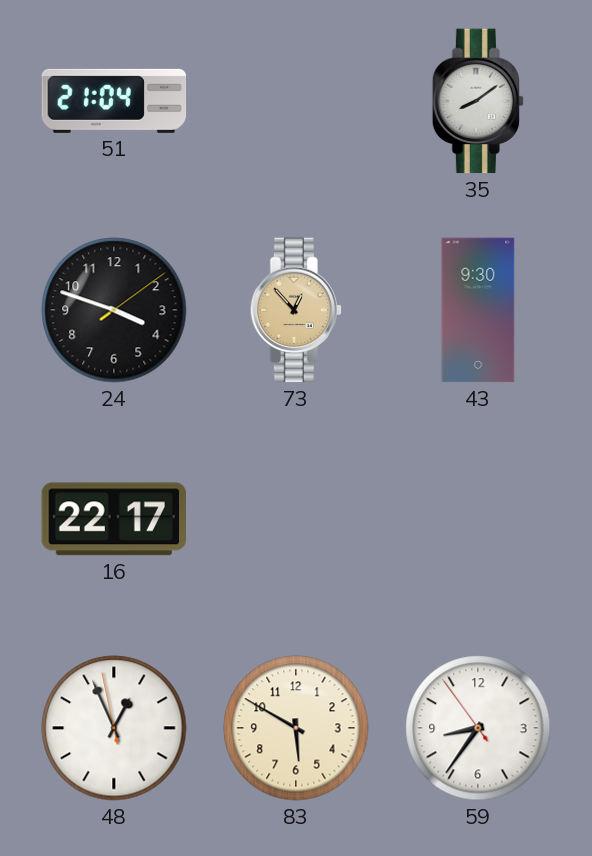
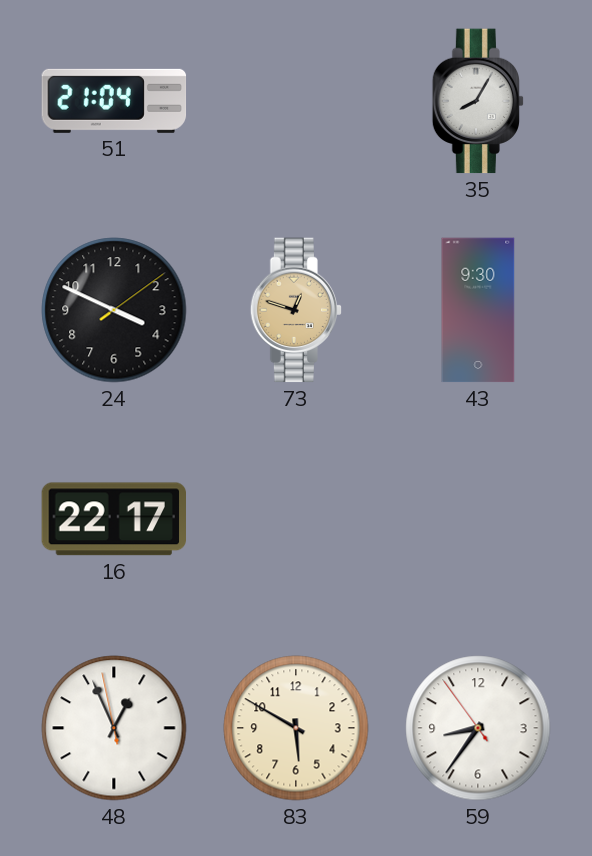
35: 8:09 -> 8:05 (478, 101)
24: 3:48 -> 3:49 (114, 310)
73: 12:53 -> 12:48 (296, 310)
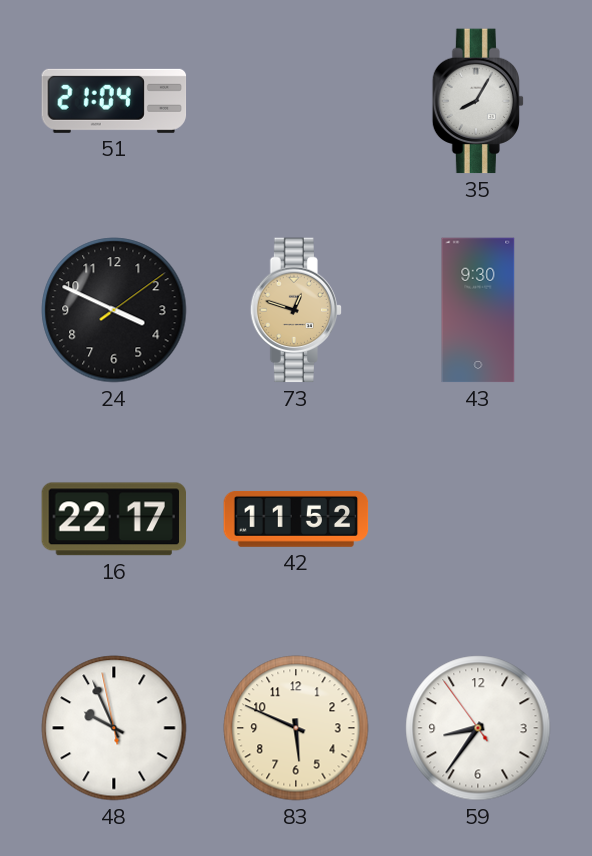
42: none -> 11:52 (296, 519)
48: 12:55 -> 9:55 (114, 728)
83: 5:50 -> 5:49 (296, 728)
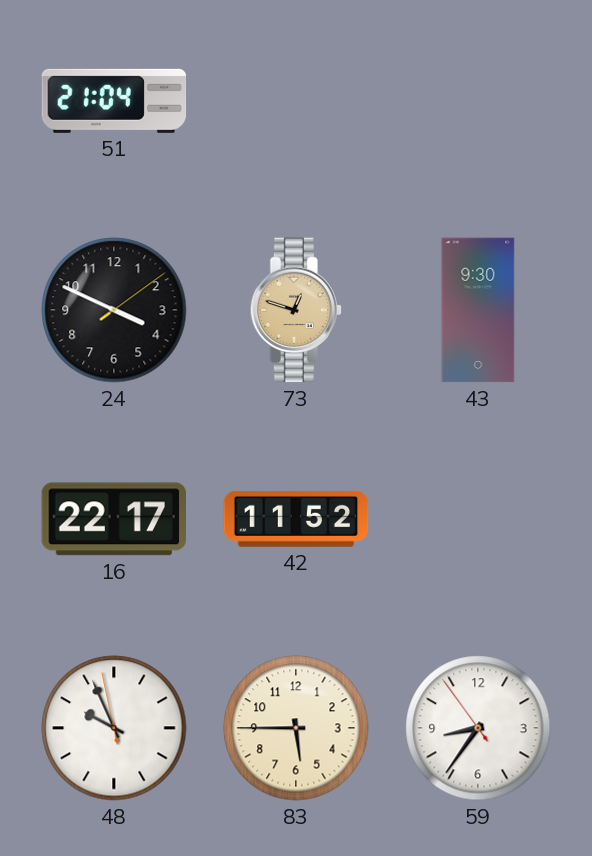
35: 8:05 -> none (478, 101)
83: 5:49 -> 5:45 (296, 728)
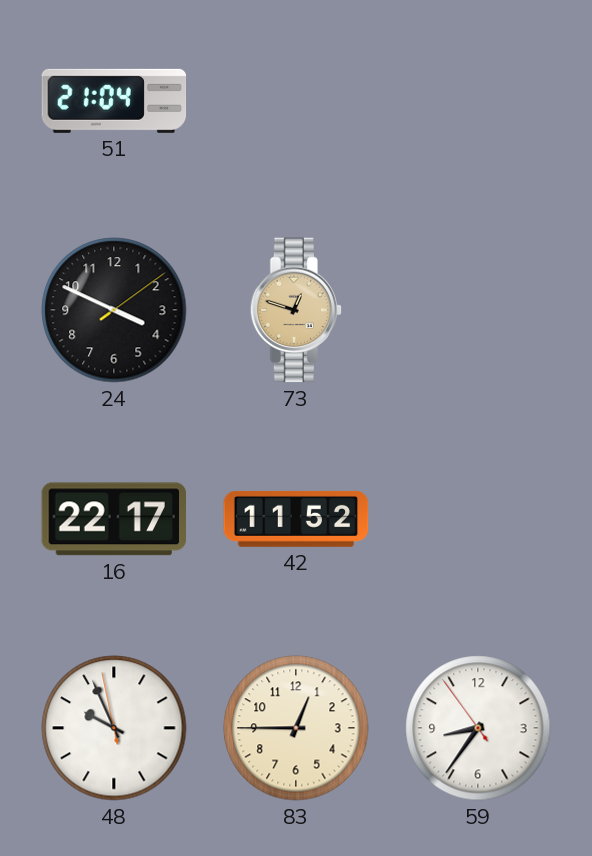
43: 9:30 -> none (478, 310)
83: 5:45 -> 12:45 (296, 728)
